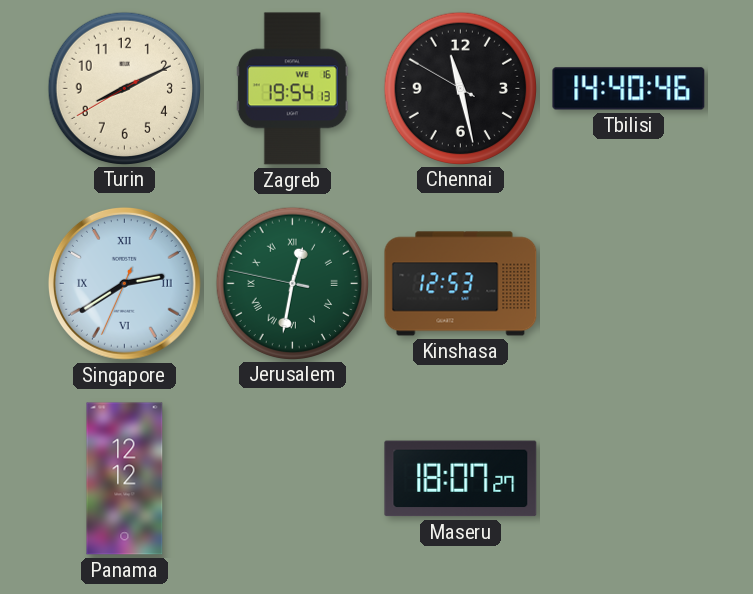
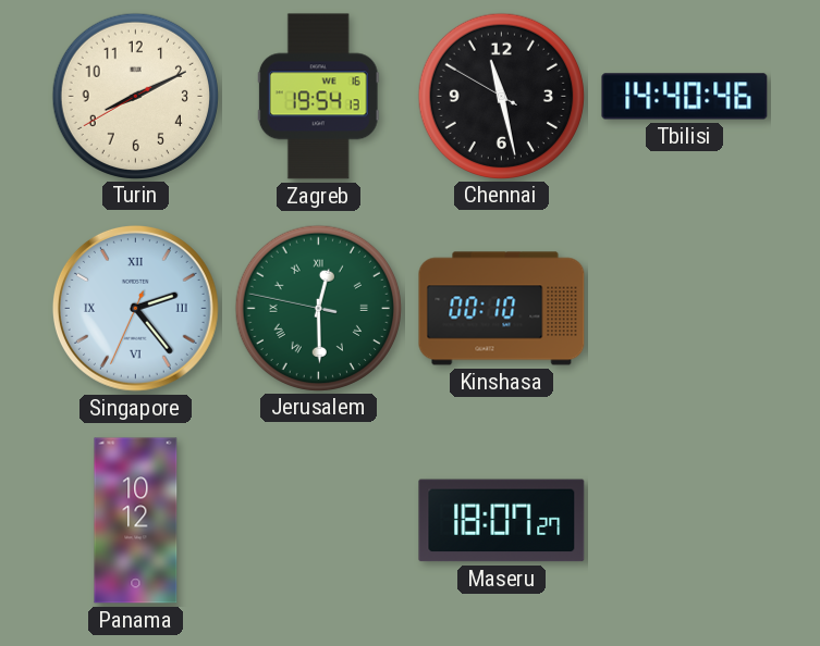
Singapore: 2:39 -> 2:23 (135, 308)
Jerusalem: 12:31 -> 12:29 (318, 308)
Kinshasa: 12:53 -> 00:10 (502, 309)
Panama: 12:12 -> 10:12 (136, 521)
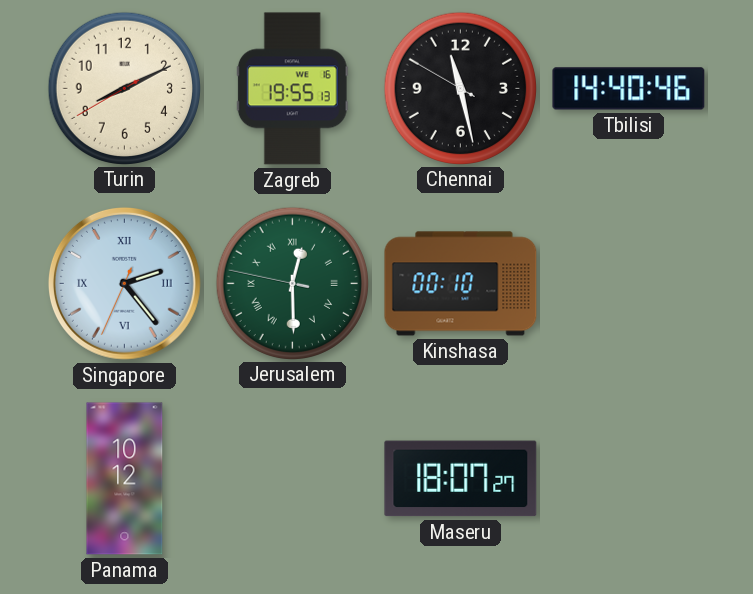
Zagreb: 19:54 -> 19:55 (292, 89)
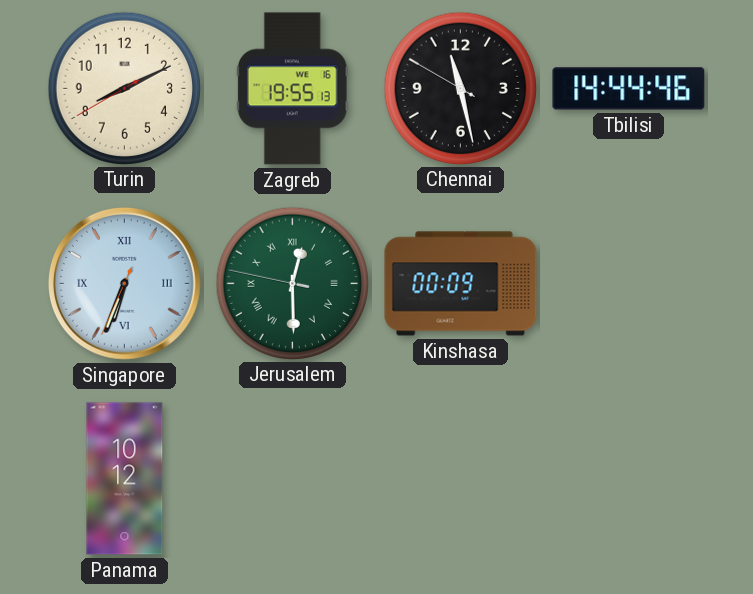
Tbilisi: 14:40 -> 14:44 (629, 89)
Singapore: 2:23 -> 6:33 (124, 283)
Kinshasa: 00:10 -> 00:09 (461, 284)
Maseru: 18:07 -> none (461, 479)
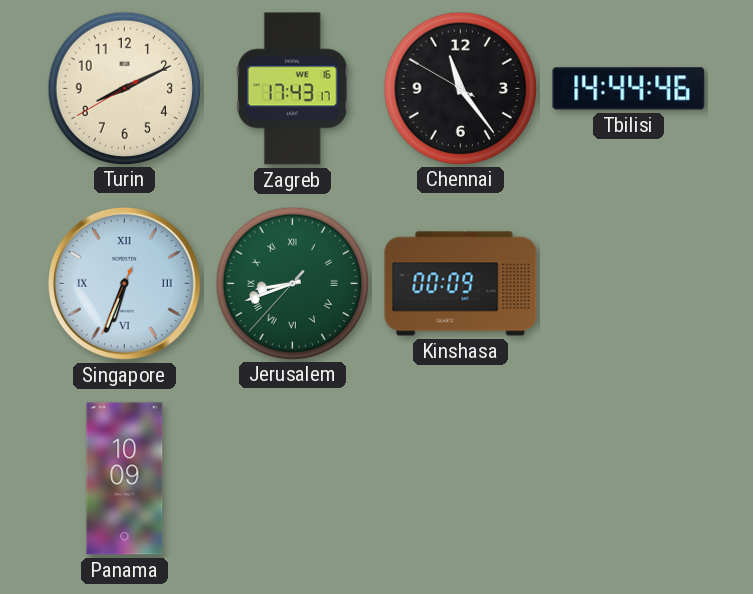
Zagreb: 19:55 -> 17:43 (292, 89)
Chennai: 11:27 -> 11:23 (460, 88)
Jerusalem: 12:29 -> 8:41 (292, 283)
Panama: 10:12 -> 10:09 (125, 479)
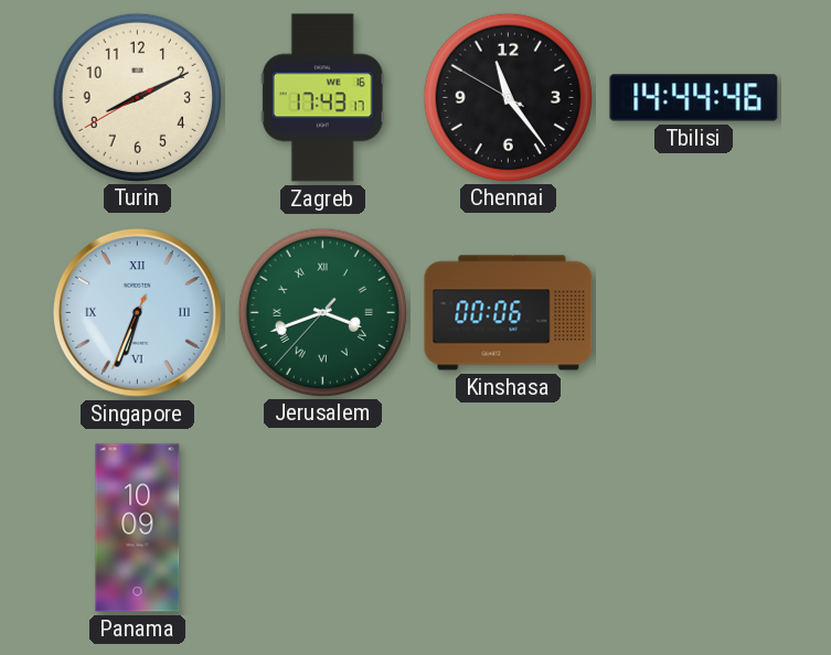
Jerusalem: 8:41 -> 3:41 (322, 312)
Kinshasa: 00:09 -> 00:06 (509, 313)
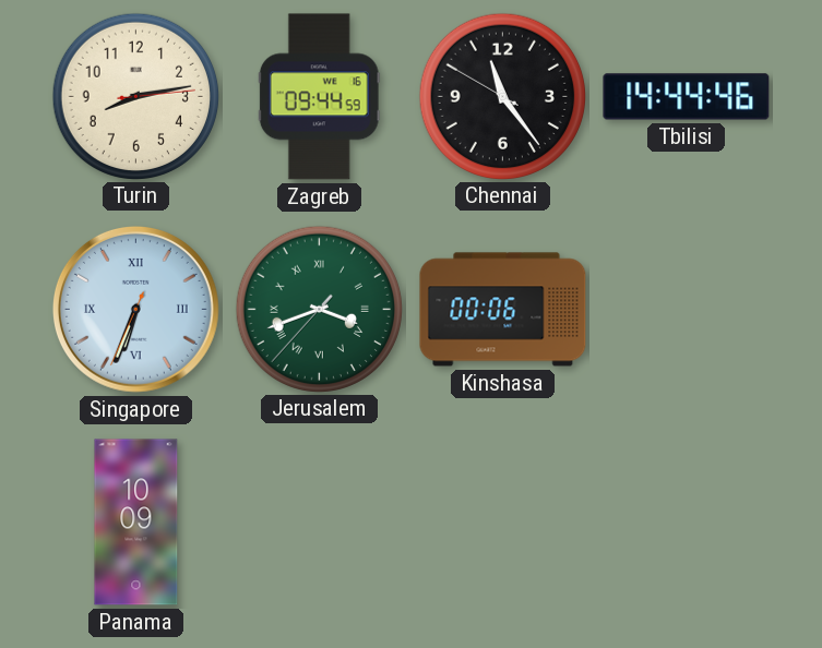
Turin: 8:10 -> 8:13 (135, 96)
Zagreb: 17:43 -> 09:44 (319, 97)
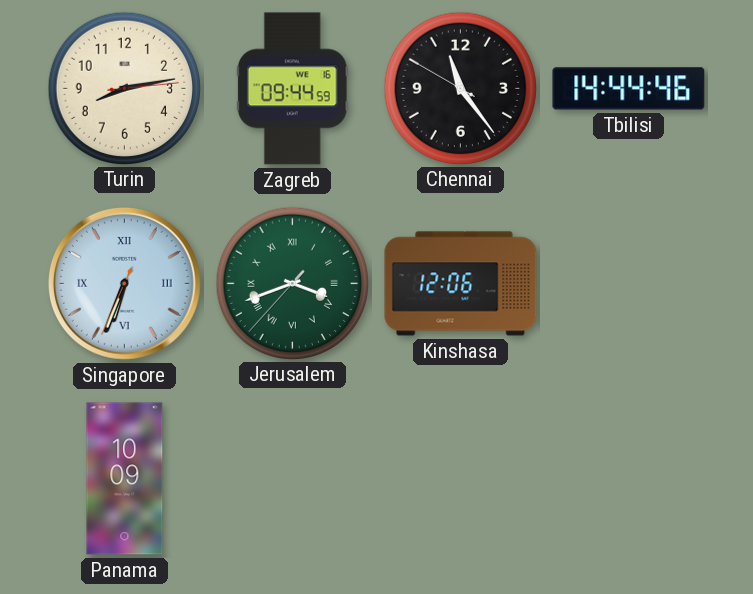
Kinshasa: 00:06 -> 12:06 (461, 284)
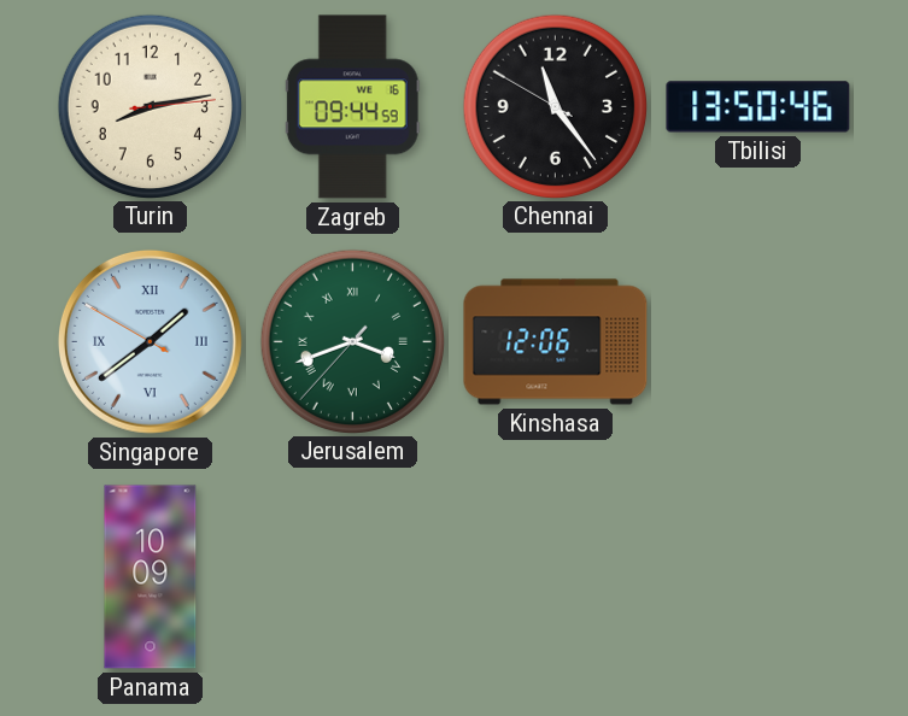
Tbilisi: 14:44 -> 13:50 (758, 107)
Singapore: 6:33 -> 1:38 (150, 341)
